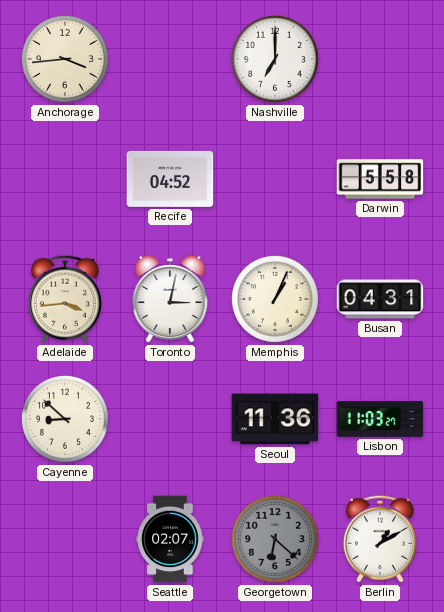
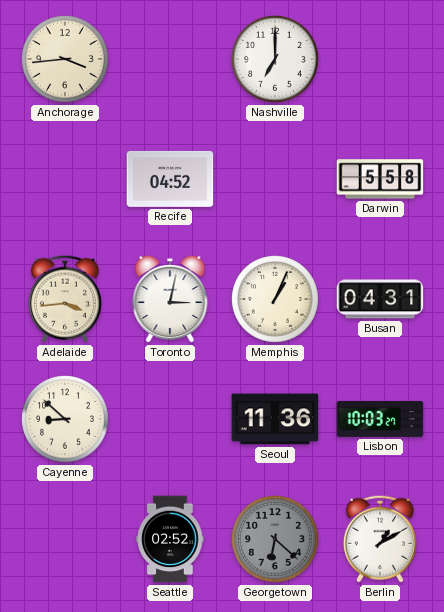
Lisbon: 11:03 -> 10:03 (380, 420)
Seattle: 02:07 -> 02:52 (170, 539)
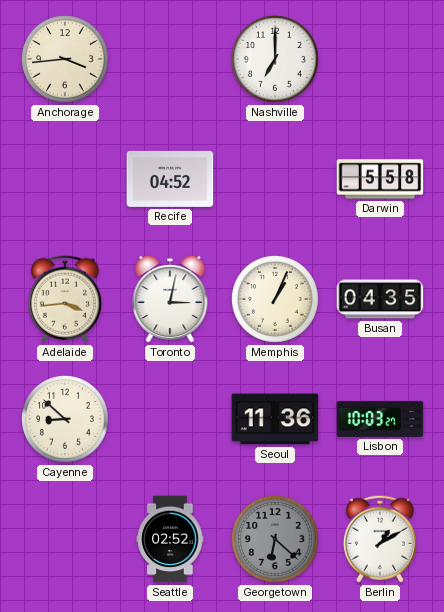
Busan: 04:31 -> 04:35 (380, 299)
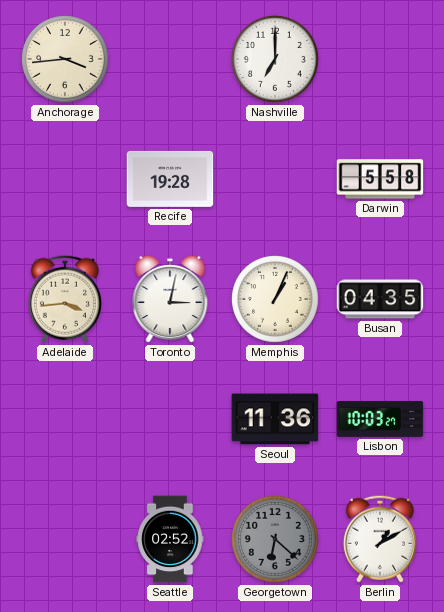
Recife: 04:52 -> 19:28 (170, 179)
Cayenne: 8:52 -> none (66, 420)
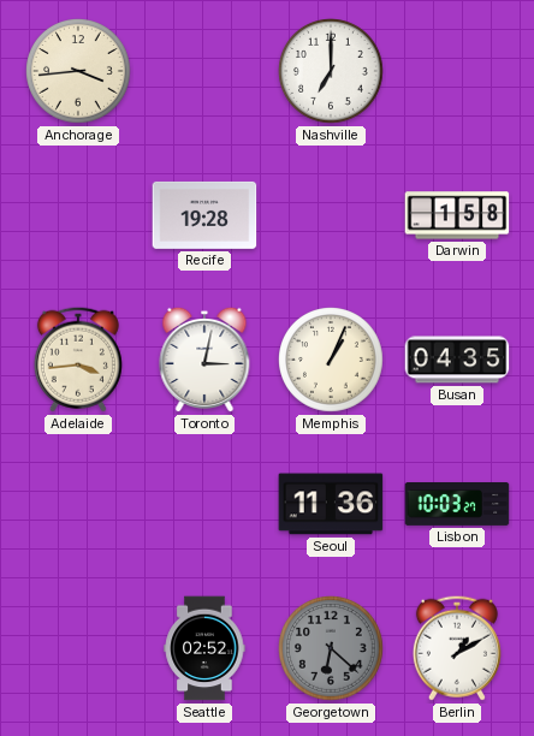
Darwin: 5:58 -> 1:58 (457, 215)
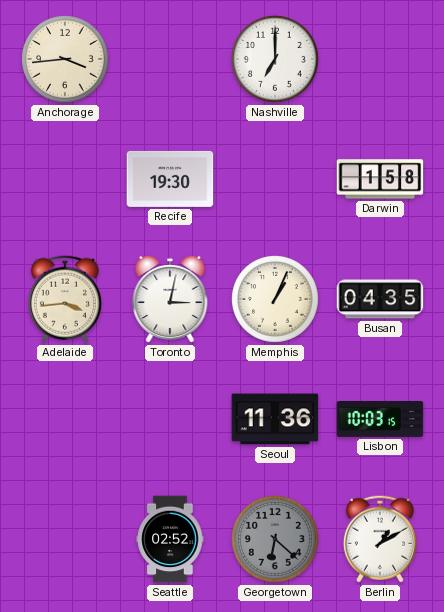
Recife: 19:28 -> 19:30 (170, 179)
Lisbon: 10:03:27 -> 10:03:15 (380, 420)
